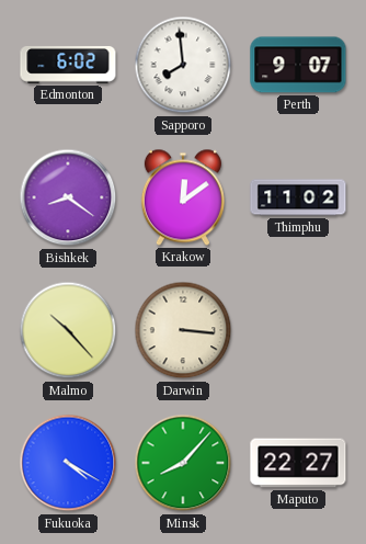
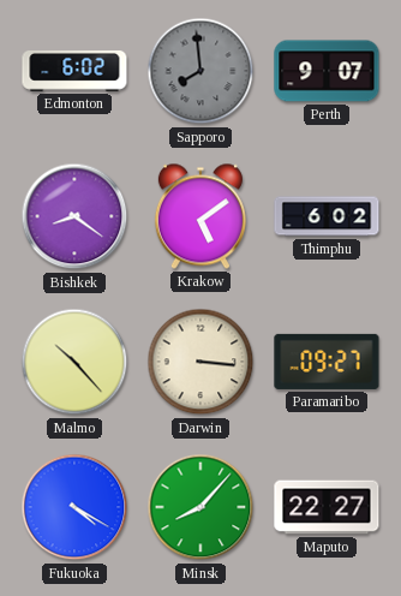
Sapporo dial: white -> grey (200, 71)
Krakow: 12:09 -> 5:09 (200, 216)
Thimphu: 11:02 -> 6:02 (327, 216)
Paramaribo: none -> 09:27 (327, 362)
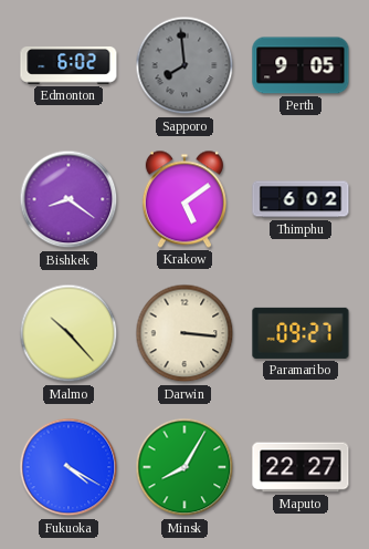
Perth: 9:07 -> 9:05 (301, 65)
Minsk: 8:07 -> 8:05 (184, 467)
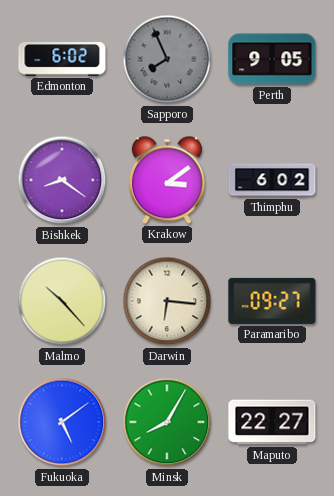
Sapporo: 7:59 -> 7:56 (167, 59)
Krakow: 5:09 -> 3:09 (167, 180)
Darwin: 3:16 -> 6:16 (167, 301)
Fukuoka: 4:20 -> 5:09 (62, 422)
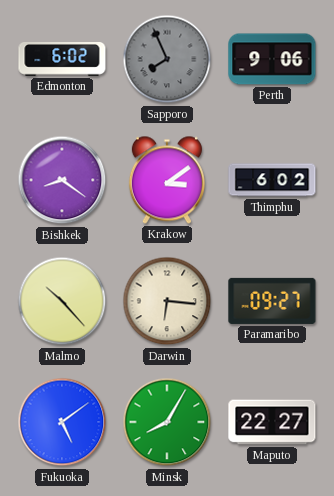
Perth: 9:05 -> 9:06 (272, 59)
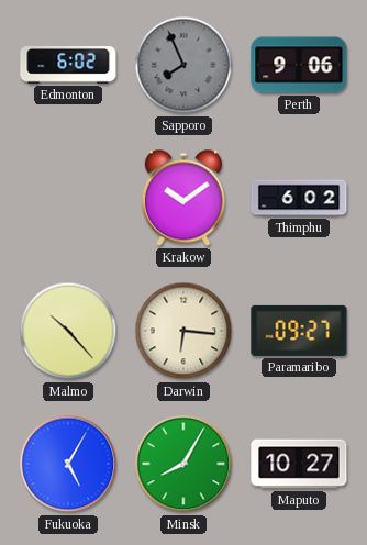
Bishkek: 8:21 -> none (62, 180)
Krakow: 3:09 -> 10:09 (183, 198)
Fukuoka: 5:09 -> 5:05 (68, 464)
Maputo: 22:27 -> 10:27 (299, 464)
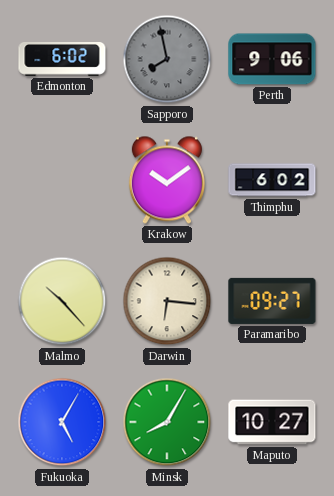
Sapporo: 7:56 -> 7:58 (167, 59)
